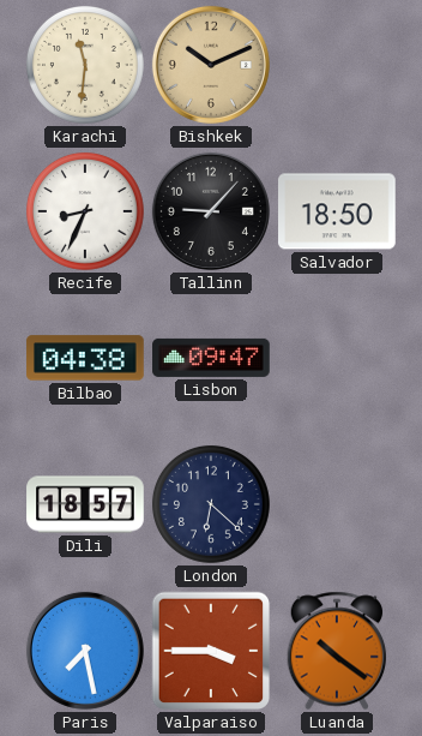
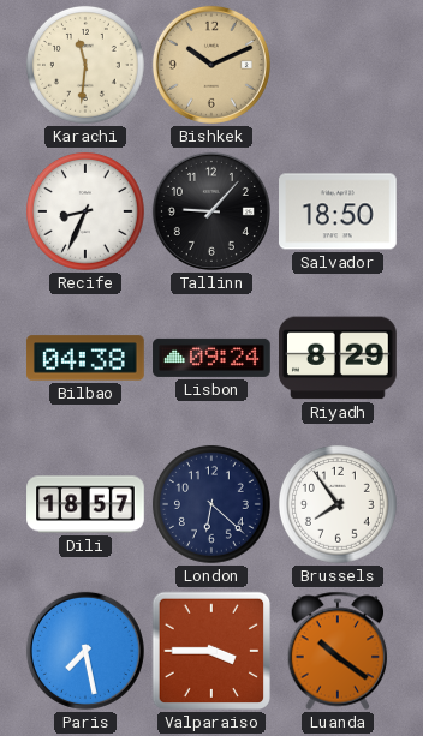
Lisbon: 09:47 -> 09:24 (211, 358)
Riyadh: none -> 8:29 (339, 358)
Brussels: none -> 7:54 (338, 504)
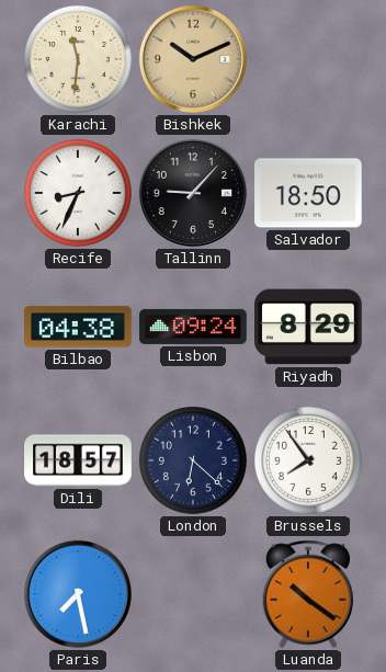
Valparaiso: 3:45 -> none (211, 651)
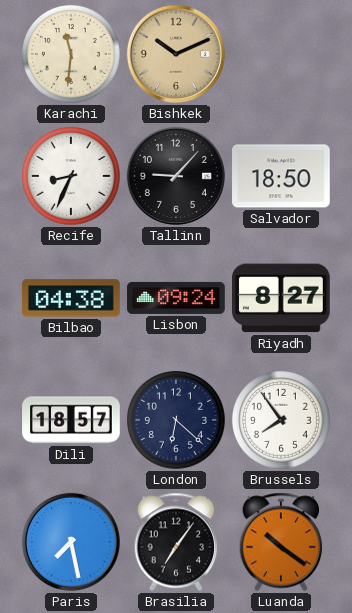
Riyadh: 8:29 -> 8:27 (282, 298)
Brasilia: none -> 7:06 (176, 542)
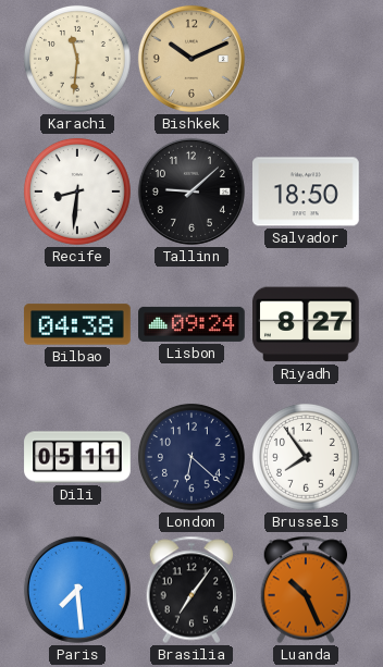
Recife: 8:34 -> 8:31 (77, 192)
Tallinn: 9:07 -> 9:08 (191, 192)
Dili: 18:57 -> 05:11 (77, 457)
Paris: 7:28 -> 7:29 (77, 590)
Luanda: 10:21 -> 10:26 (306, 590)
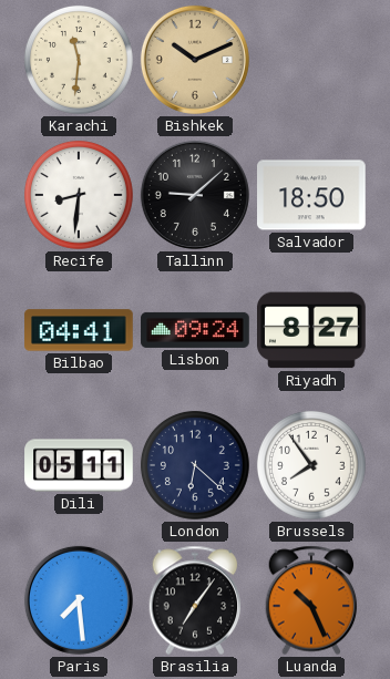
Bilbao: 04:38 -> 04:41 (79, 330)
